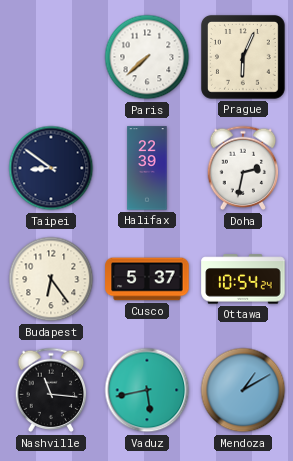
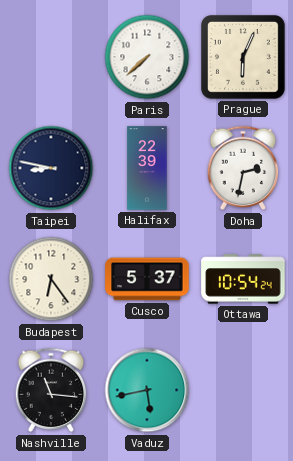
Taipei: 8:51 -> 8:47 (51, 168)
Mendoza: 1:10 -> none (243, 390)
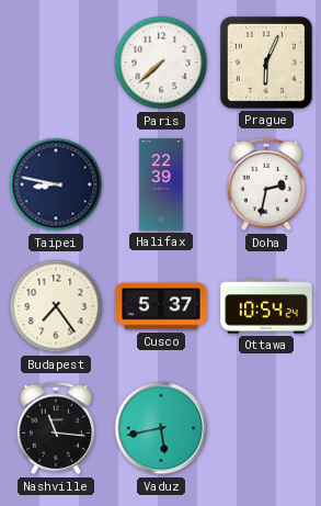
Budapest: 6:24 -> 7:24 (56, 306)
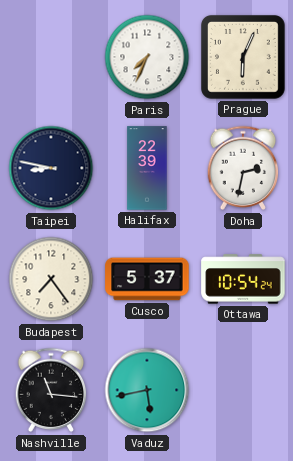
Paris: 7:38 -> 7:34 (147, 57)
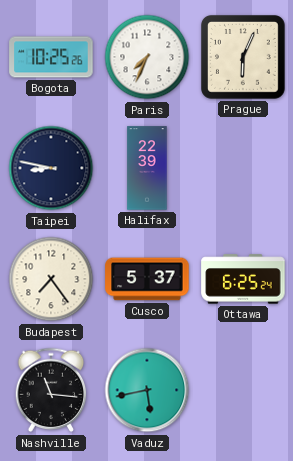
Bogota: none -> 10:25 (51, 57)
Doha: 2:32 -> none (243, 168)
Ottawa: 10:54 -> 6:25 (243, 279)
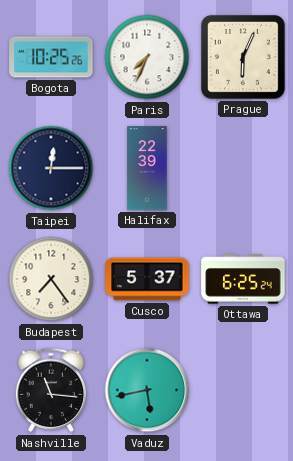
Taipei: 8:47 -> 12:15 (51, 168)
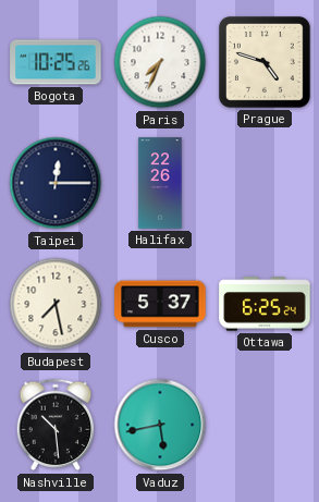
Prague: 6:04 -> 4:48 (266, 63)
Halifax: 22:39 -> 22:26 (160, 183)
Budapest: 7:24 -> 7:28 (56, 304)
Nashville: 11:16 -> 10:29 (56, 425)
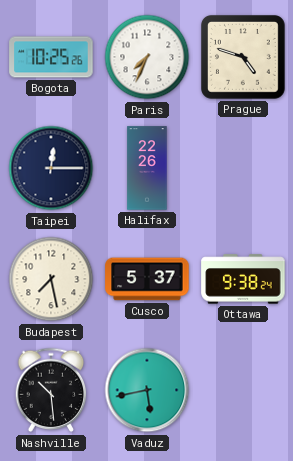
Ottawa: 6:25 -> 9:38 (243, 279)
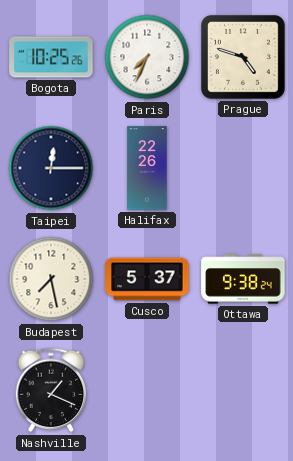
Nashville: 10:29 -> 1:19 (51, 390)
Vaduz: 5:43 -> none (147, 390)
